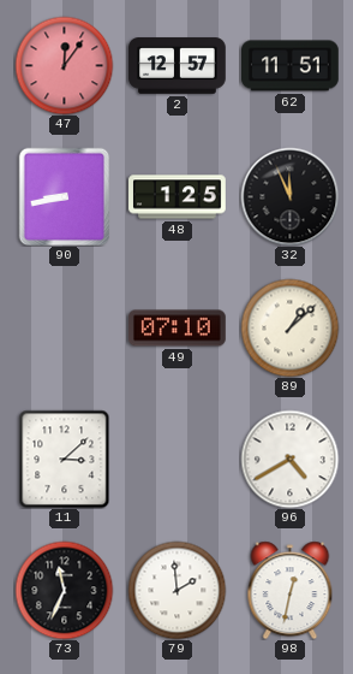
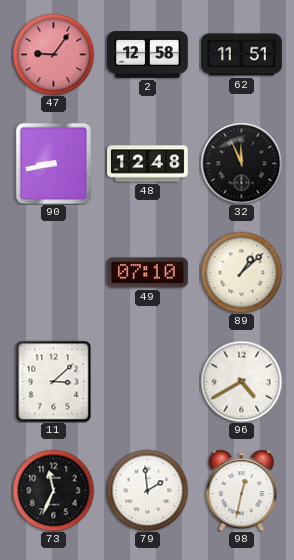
47: 12:06 -> 9:06 (53, 54)
2: 12:57 -> 12:58 (148, 55)
48: 1:25 -> 12:48 (148, 164)
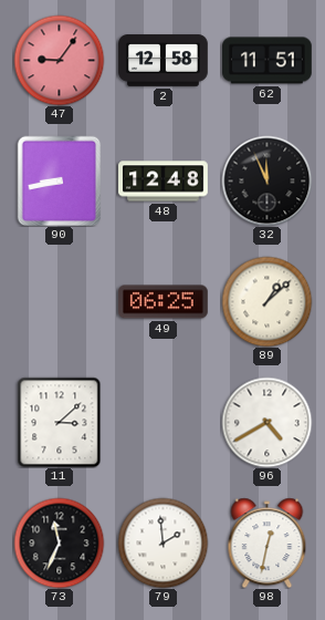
49: 07:10 -> 06:25 (164, 302)
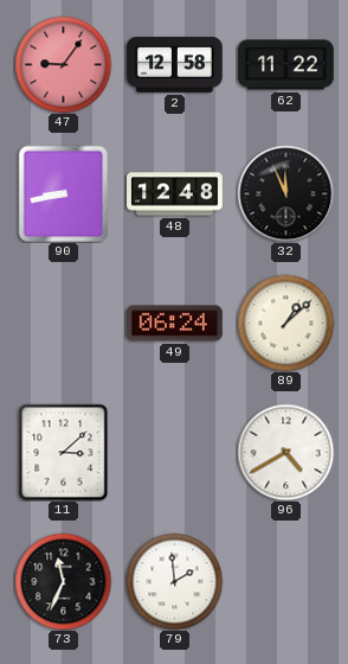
62: 11:51 -> 11:22 (286, 65)
49: 06:25 -> 06:24 (175, 324)
98: 12:32 -> none (268, 542)
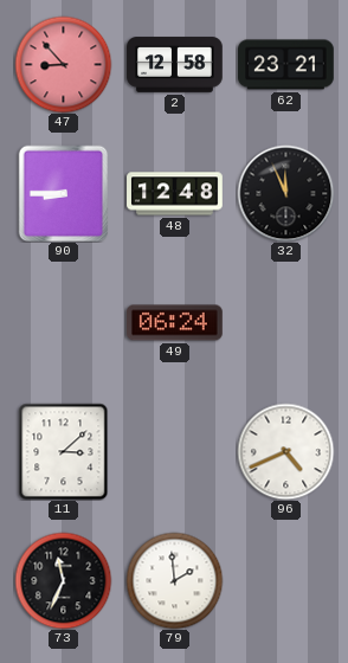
47: 9:06 -> 8:53 (63, 64)
62: 11:22 -> 23:21 (286, 65)
90: 8:43 -> 8:45 (64, 193)
89: 1:08 -> none (285, 323)
96: 4:40 -> 4:41 (285, 451)
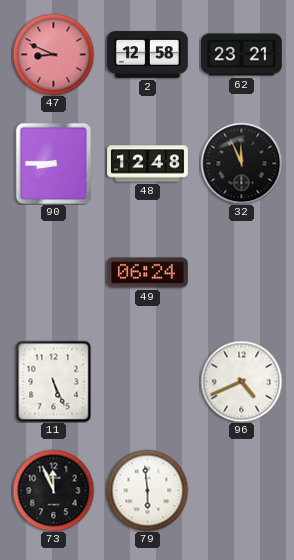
47: 8:53 -> 8:49 (53, 54)
11: 3:08 -> 5:26 (54, 381)
73: 11:34 -> 11:56 (53, 490)
79: 1:59 -> 5:59 (147, 490)
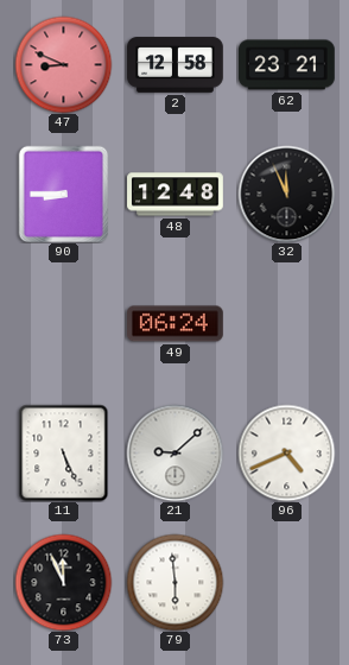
21: none -> 9:08 (174, 452)
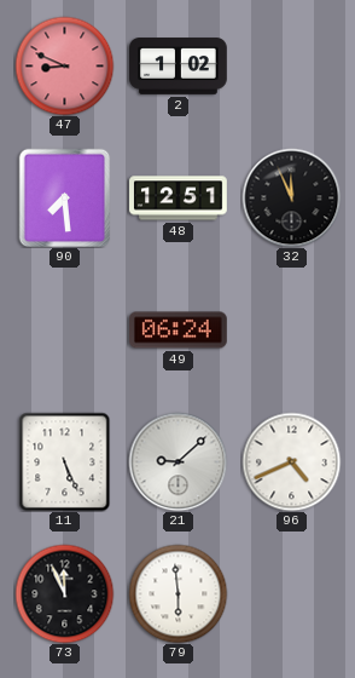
2: 12:58 -> 1:02 (179, 67)
62: 23:21 -> none (287, 65)
90: 8:45 -> 7:29 (65, 197)
48: 12:48 -> 12:51 (179, 199)
